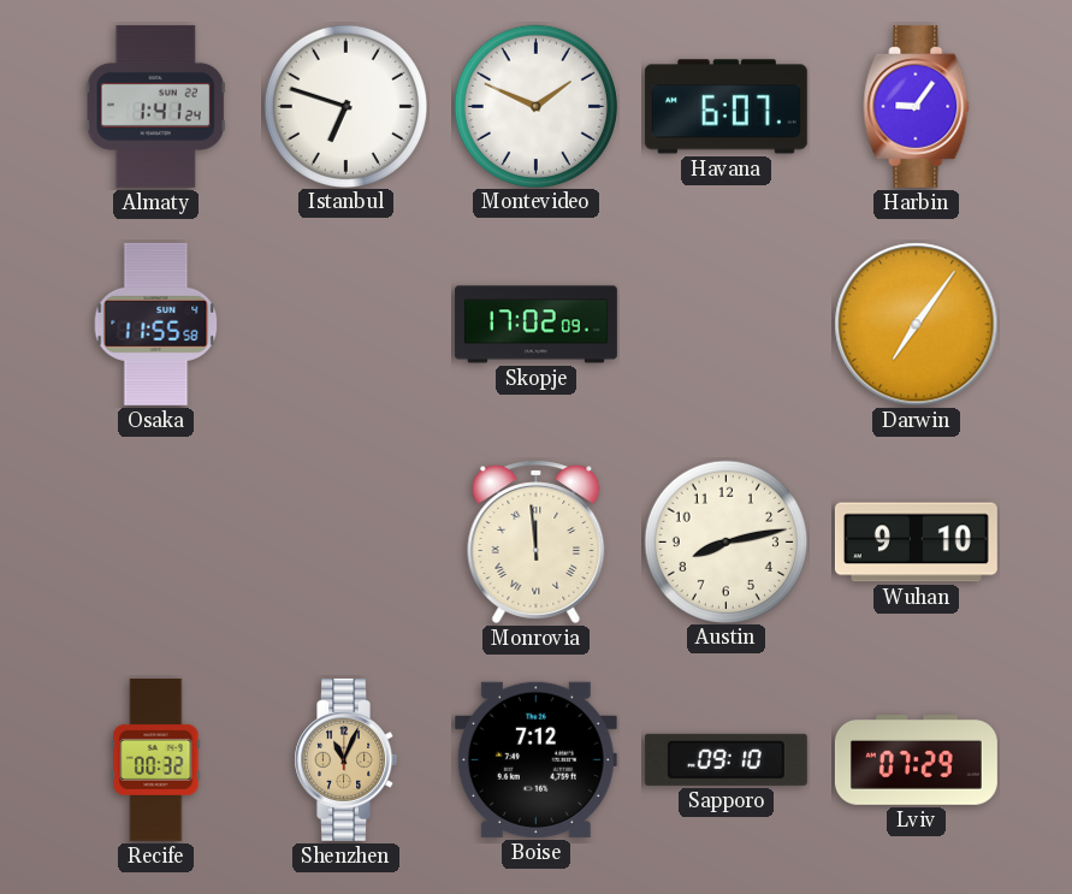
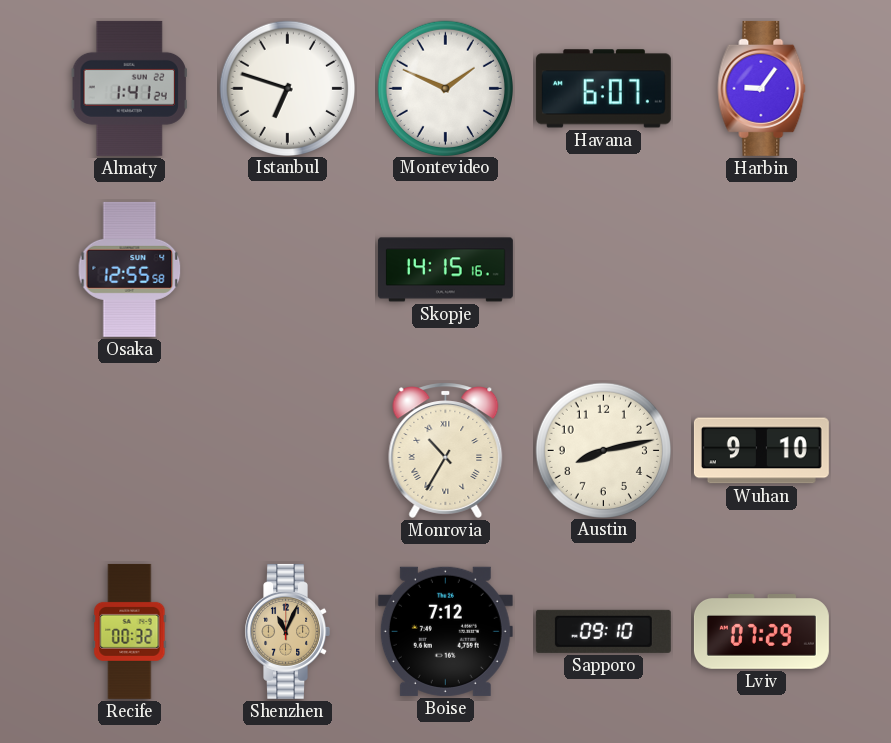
Osaka: 11:55 -> 12:55 (130, 269)
Skopje: 17:02 -> 14:15 (445, 270)
Darwin: 7:06 -> none (917, 325)
Monrovia: 11:59 -> 10:35 (446, 450)
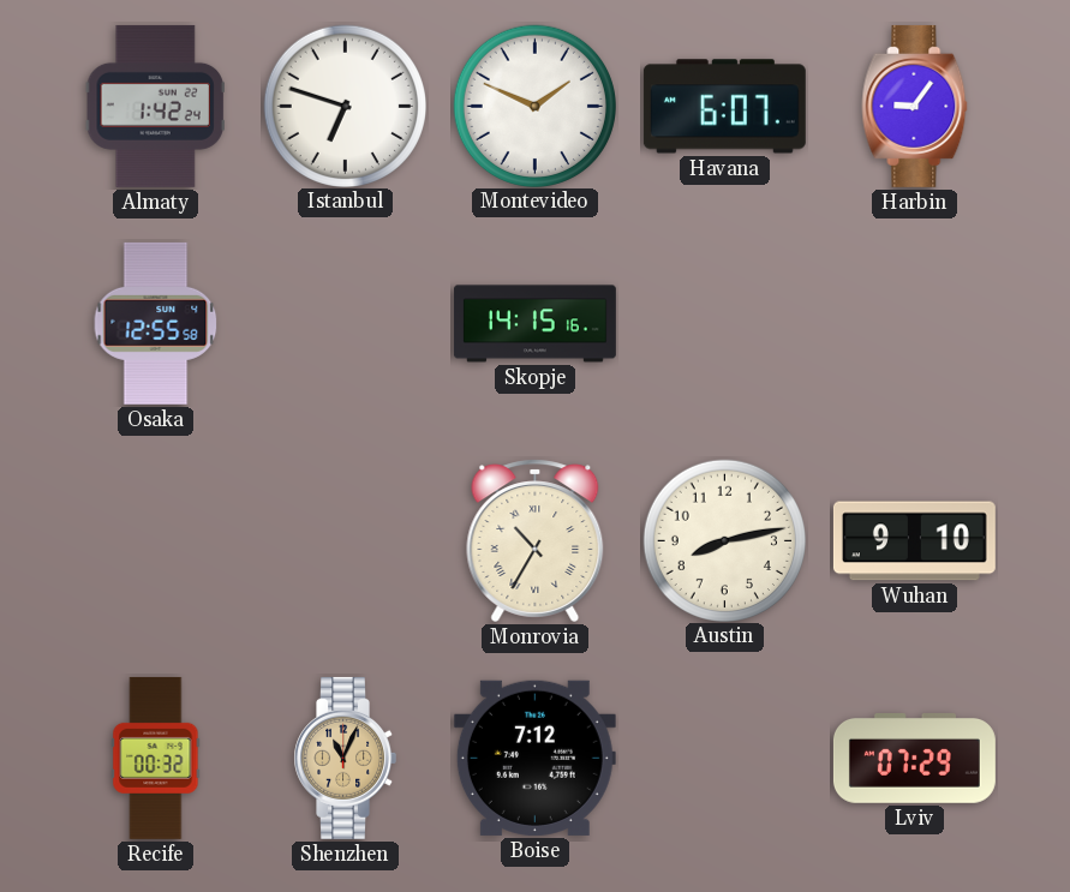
Almaty: 1:41 -> 1:42 (155, 106)
Sapporo: 09:10 -> none (603, 631)
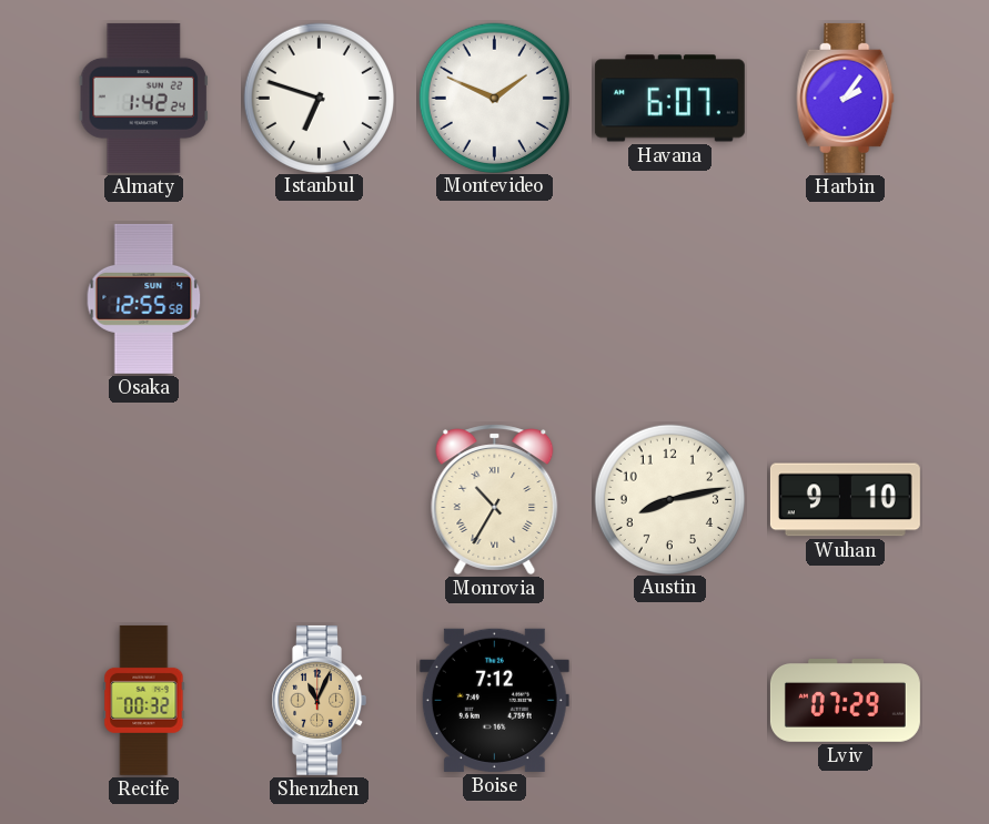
Harbin: 9:06 -> 2:06 (846, 98)
Skopje: 14:15 -> none (534, 324)
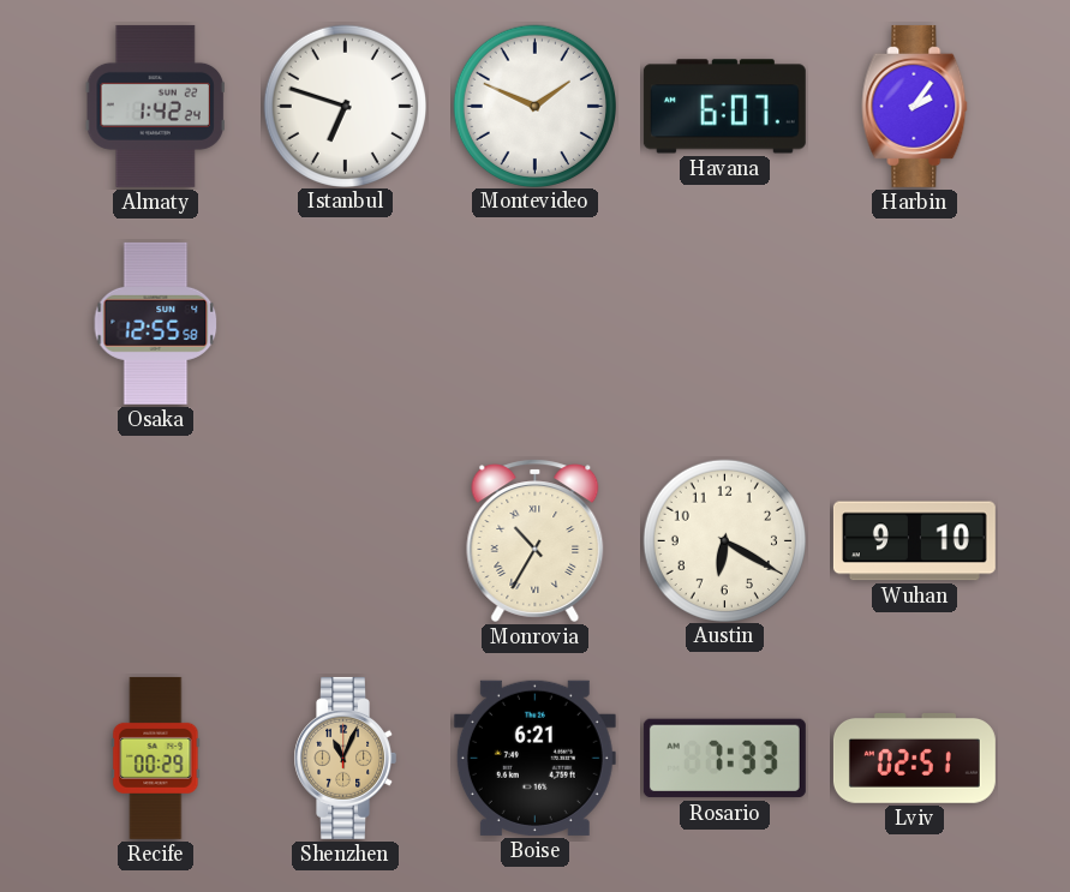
Austin: 8:13 -> 6:20 (724, 540)
Recife: 00:32 -> 00:29 (156, 758)
Boise: 7:12 -> 6:21 (534, 758)
Rosario: none -> 7:33 (724, 759)
Lviv: 07:29 -> 02:51 (914, 759)
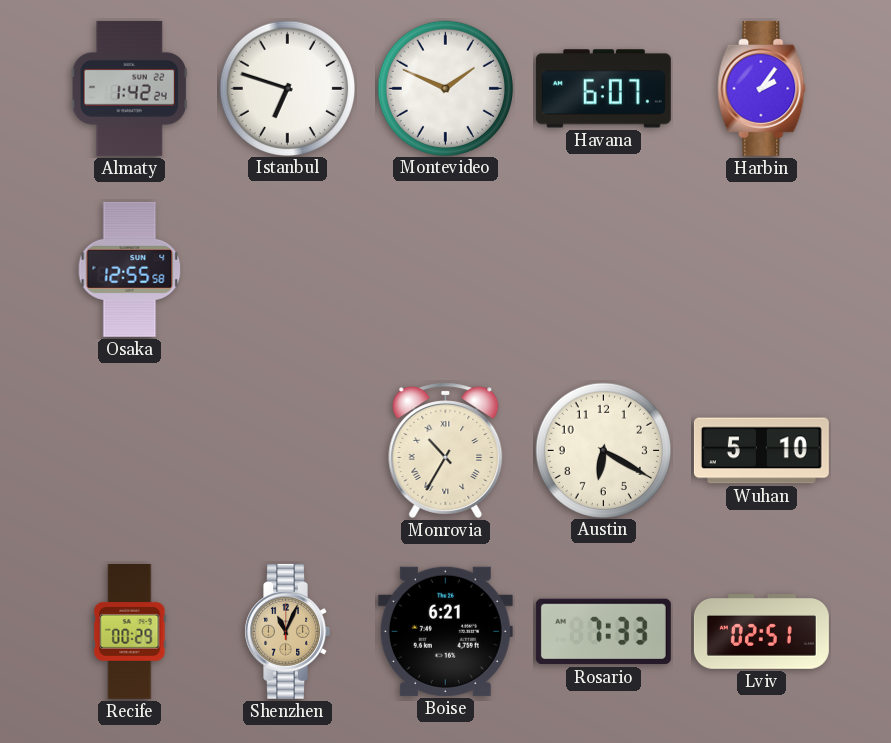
Wuhan: 9:10 -> 5:10 (761, 451)
